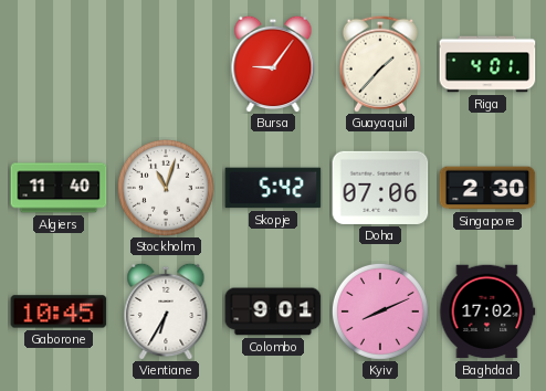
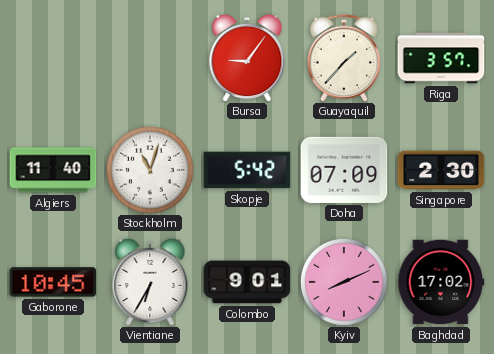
Riga: 4:01 -> 3:57 (441, 58)
Doha: 07:06 -> 07:09 (344, 170)
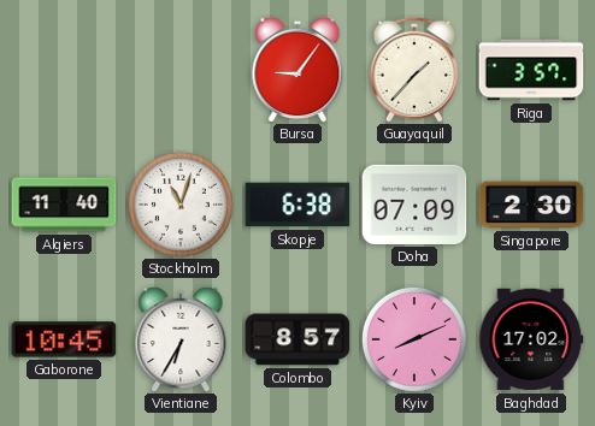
Skopje: 5:42 -> 6:38 (297, 205)
Colombo: 9:01 -> 8:57 (297, 339)
